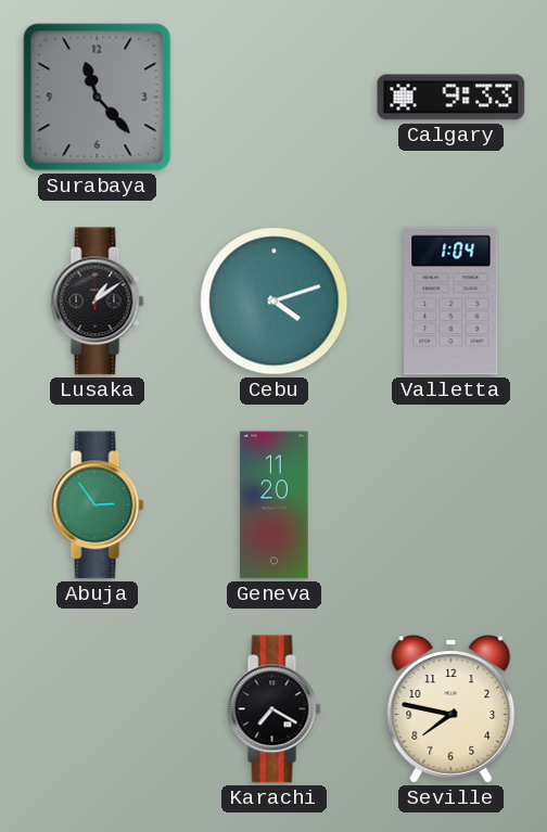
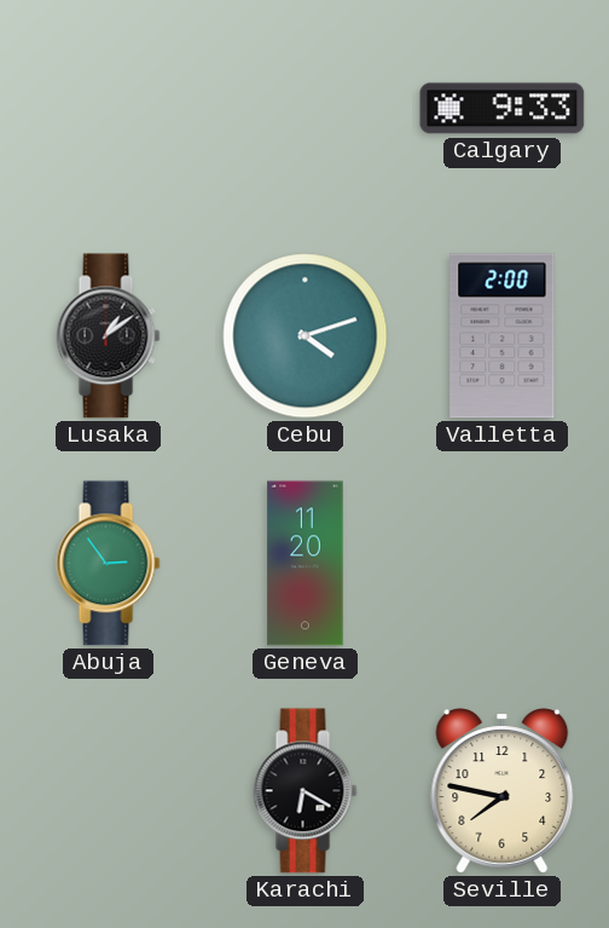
Surabaya: 11:23 -> none (98, 98)
Valletta: 1:04 -> 2:00 (503, 336)
Karachi: 7:20 -> 6:20 (306, 791)
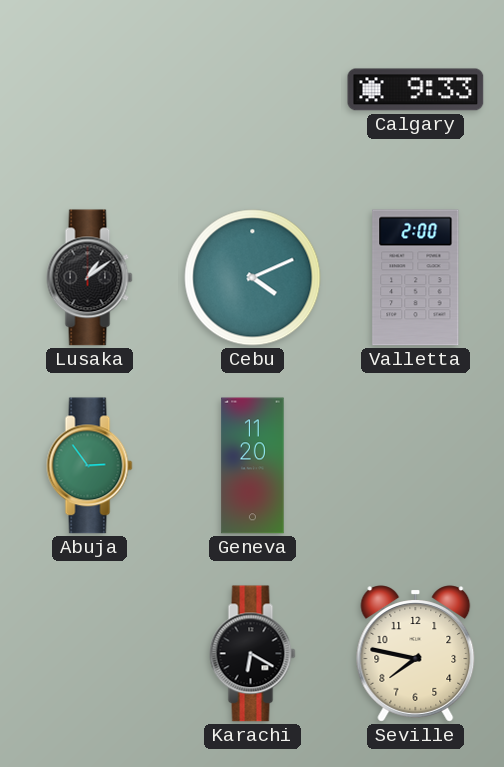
Cebu: 4:12 -> 4:11 (253, 278)
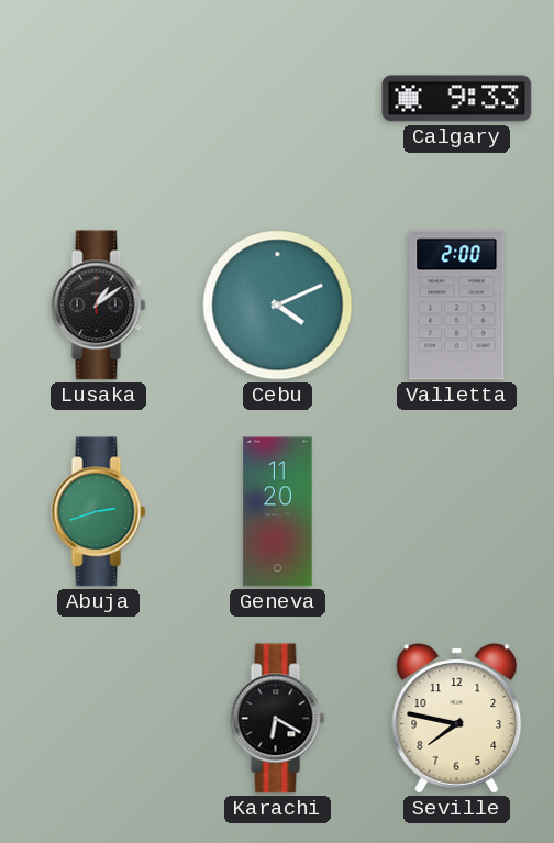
Abuja: 2:54 -> 2:42 (99, 512)
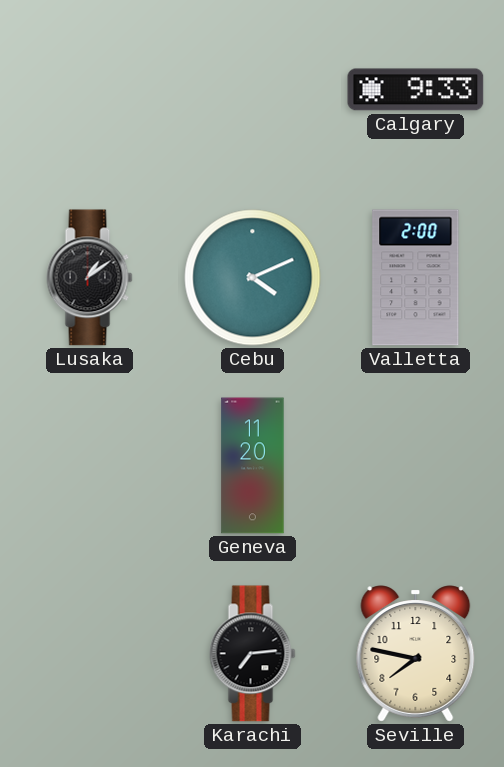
Abuja: 2:42 -> none (99, 512)
Karachi: 6:20 -> 7:14 (253, 654)
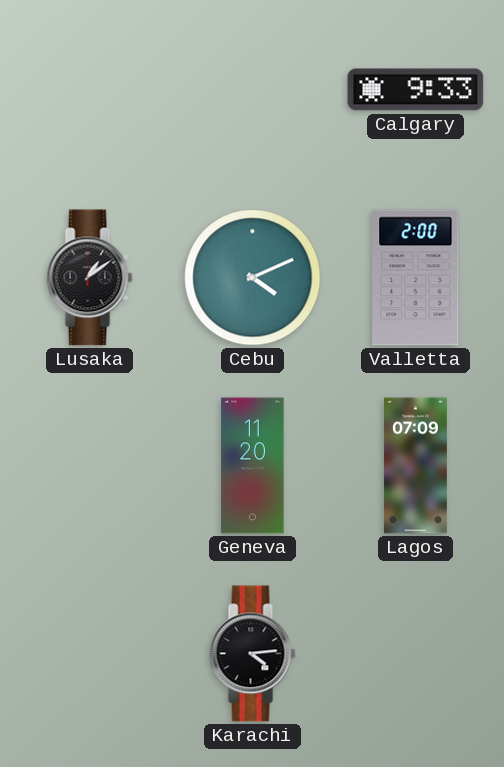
Lagos: none -> 07:09 (416, 466)
Karachi: 7:14 -> 4:14 (253, 654)
Seville: 7:47 -> none (416, 654)
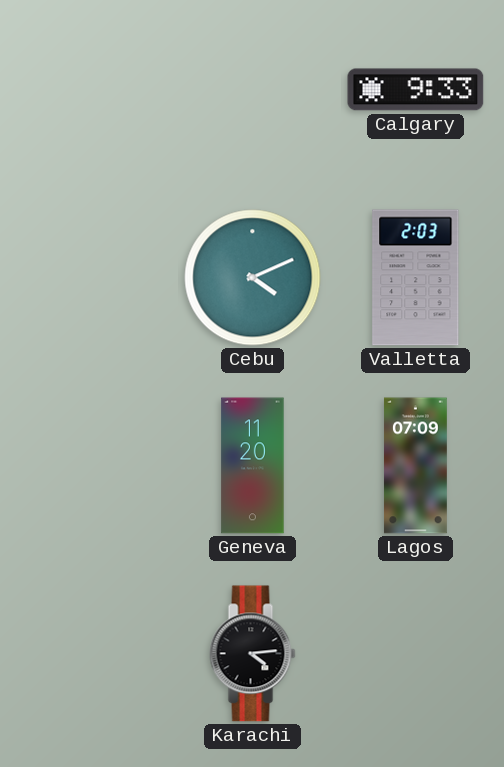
Lusaka: 1:09 -> none (90, 278)
Valletta: 2:00 -> 2:03 (416, 278)
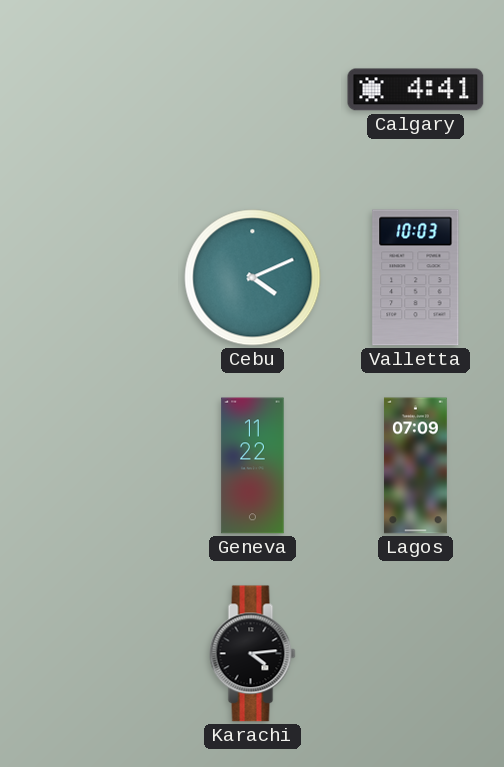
Calgary: 9:33 -> 4:41 (416, 90)
Valletta: 2:03 -> 10:03 (416, 278)
Geneva: 11:20 -> 11:22 (253, 466)
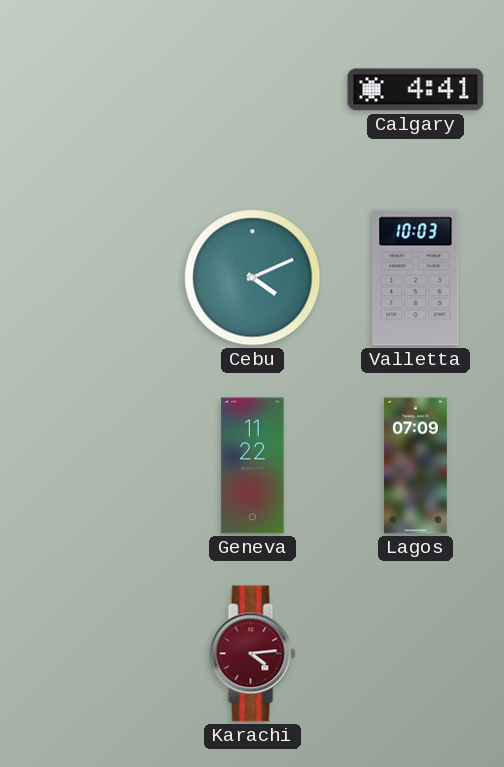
Karachi dial: black -> burgundy (253, 654)
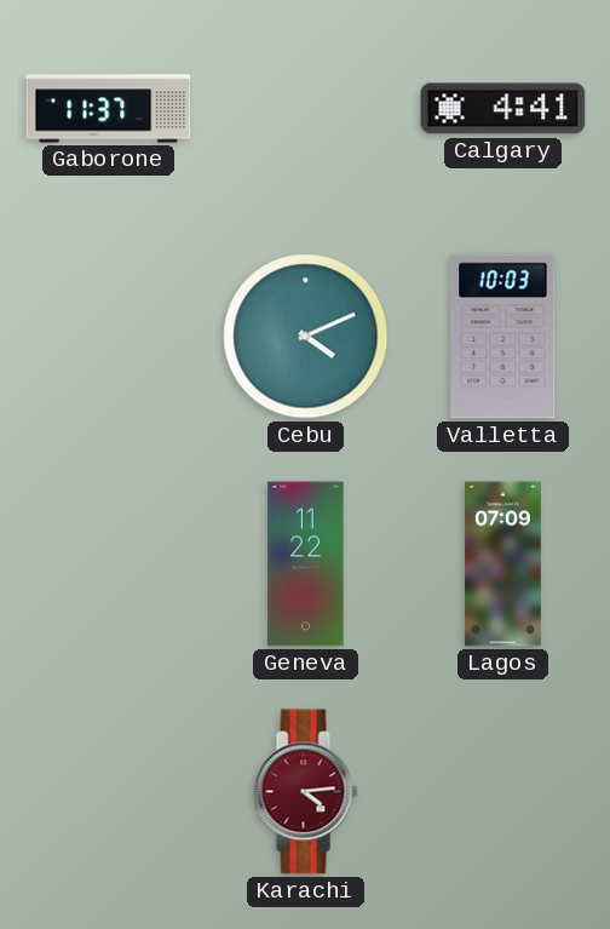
Gaborone: none -> 11:37 (109, 109)
